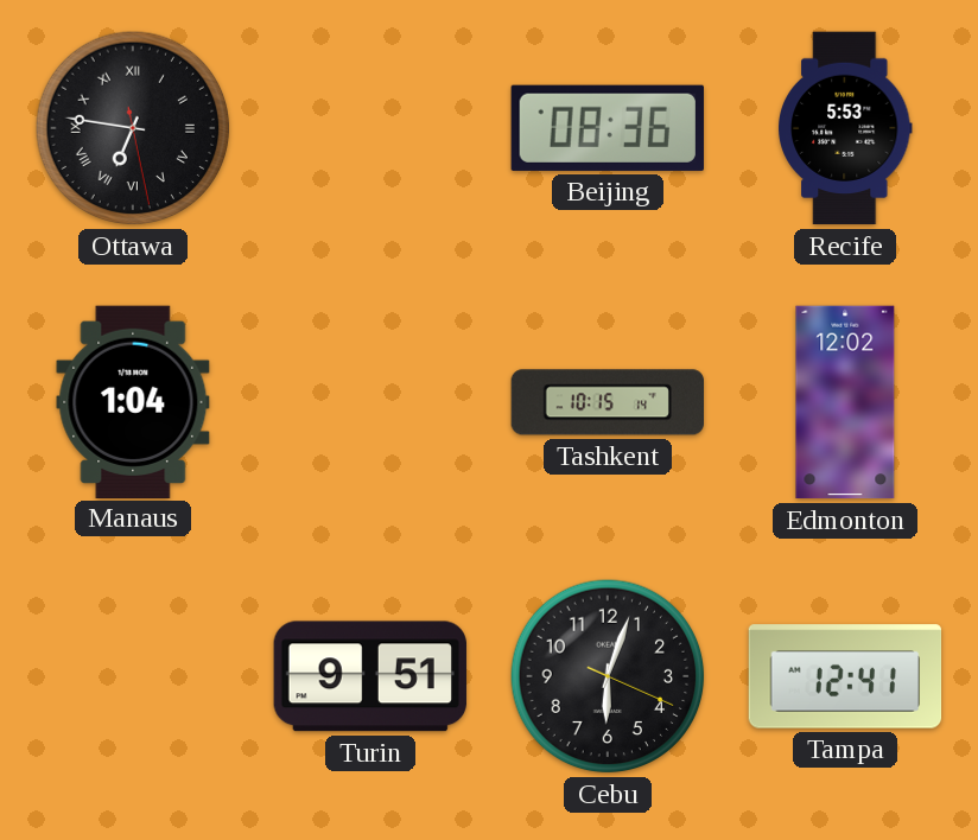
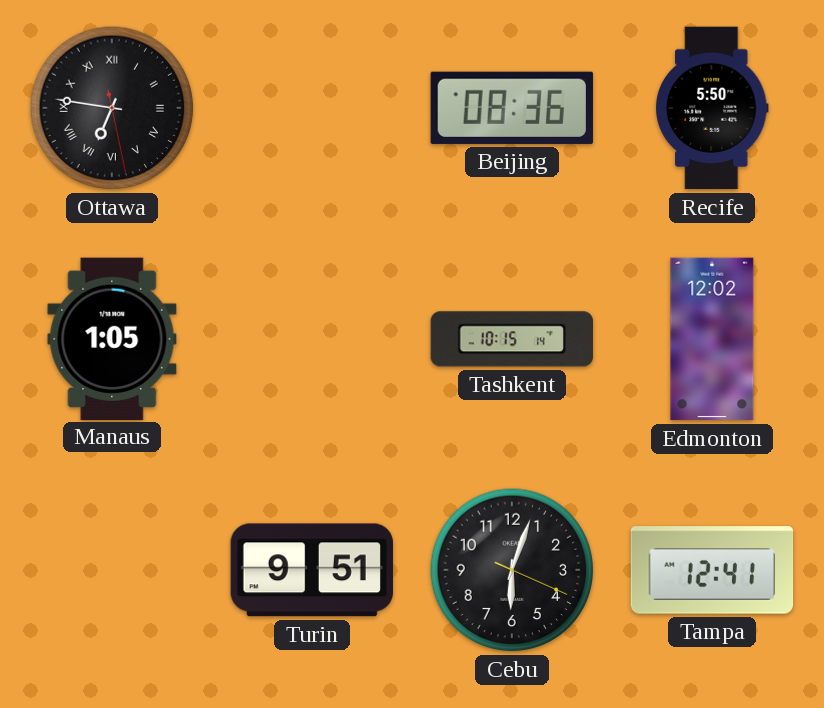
Recife: 5:53 -> 5:50 (712, 108)
Manaus: 1:04 -> 1:05 (112, 338)
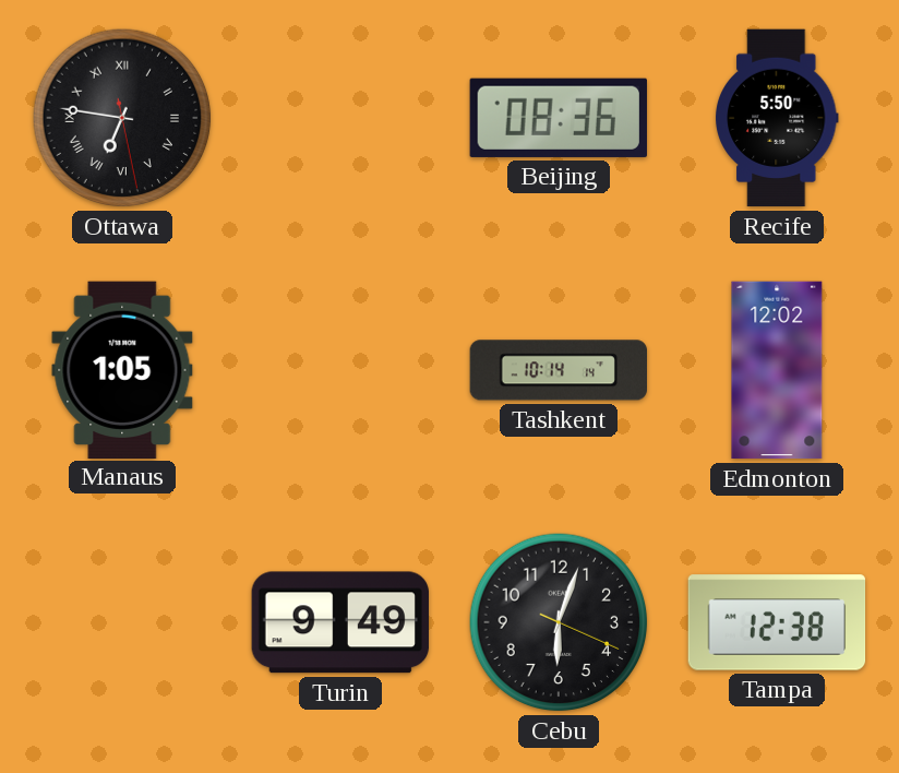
Tashkent: 10:15 -> 10:14 (558, 370)
Turin: 9:51 -> 9:49 (340, 622)
Tampa: 12:41 -> 12:38 (777, 622)
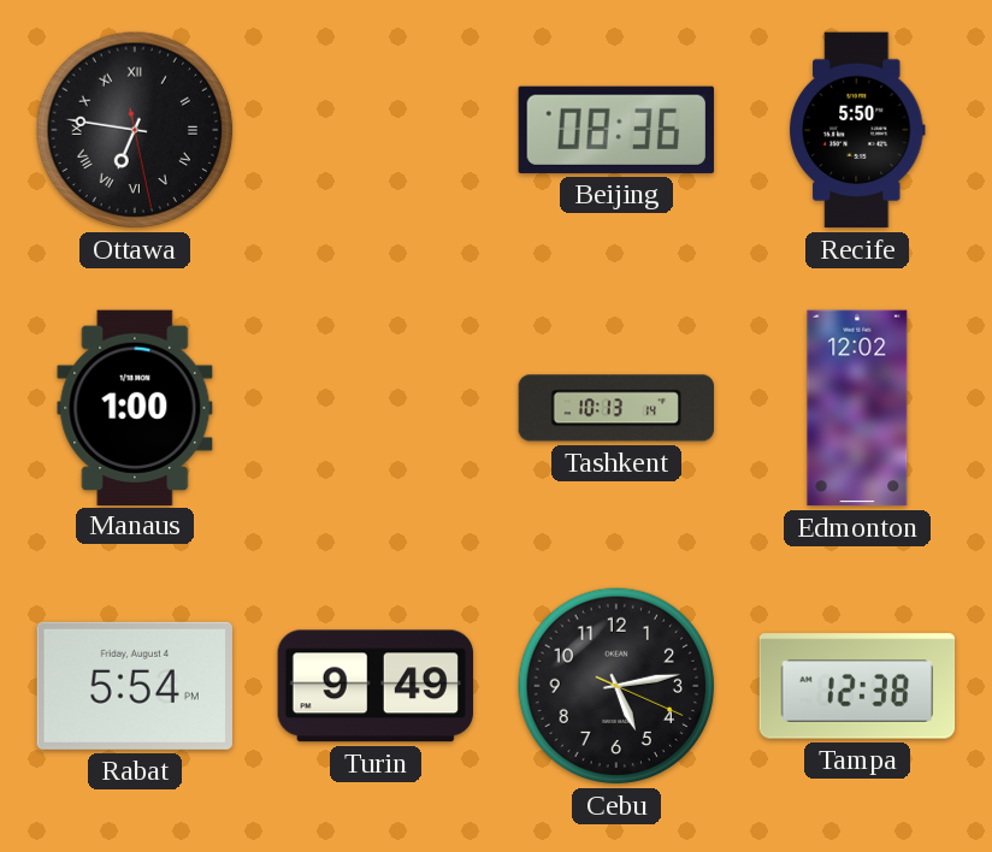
Manaus: 1:05 -> 1:00 (135, 407)
Tashkent: 10:14 -> 10:13 (615, 408)
Rabat: none -> 5:54 (135, 686)
Cebu: 6:03 -> 5:13 (616, 686)
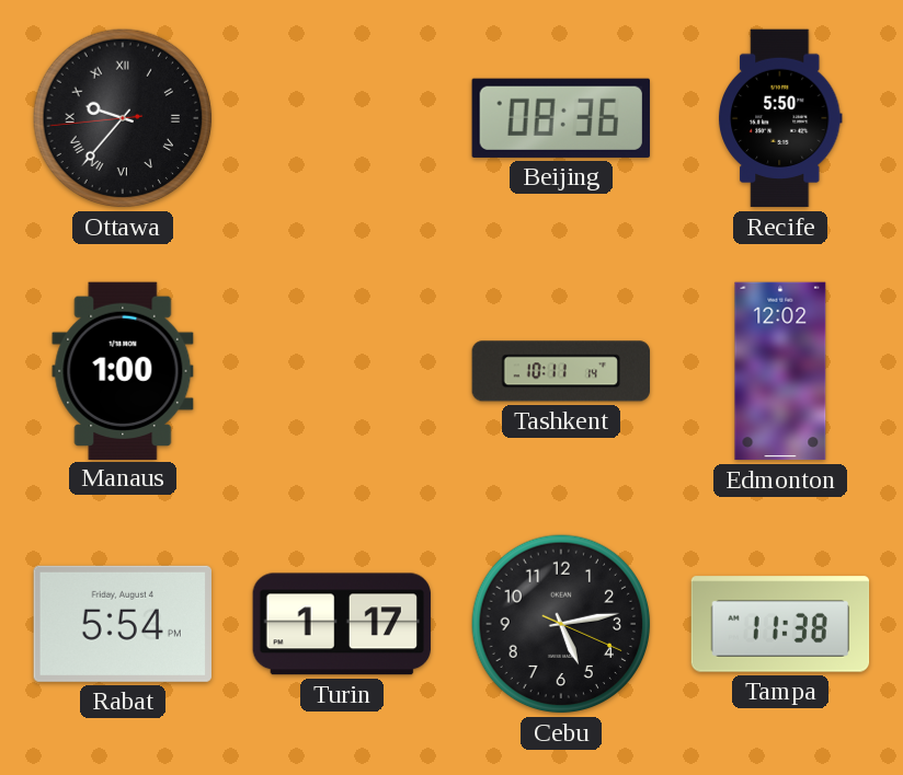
Ottawa: 6:46 -> 9:36 (123, 118)
Tashkent: 10:13 -> 10:11 (560, 371)
Turin: 9:49 -> 1:17 (342, 624)
Tampa: 12:38 -> 11:38 (780, 624)
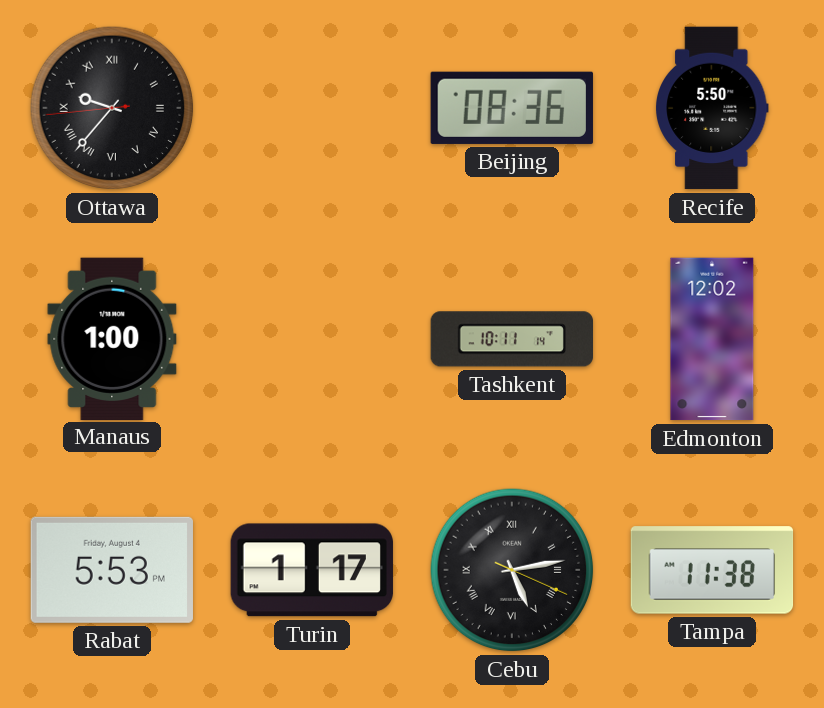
Rabat: 5:54 -> 5:53 (112, 570)
Cebu numerals: Arabic -> Roman (512, 570)
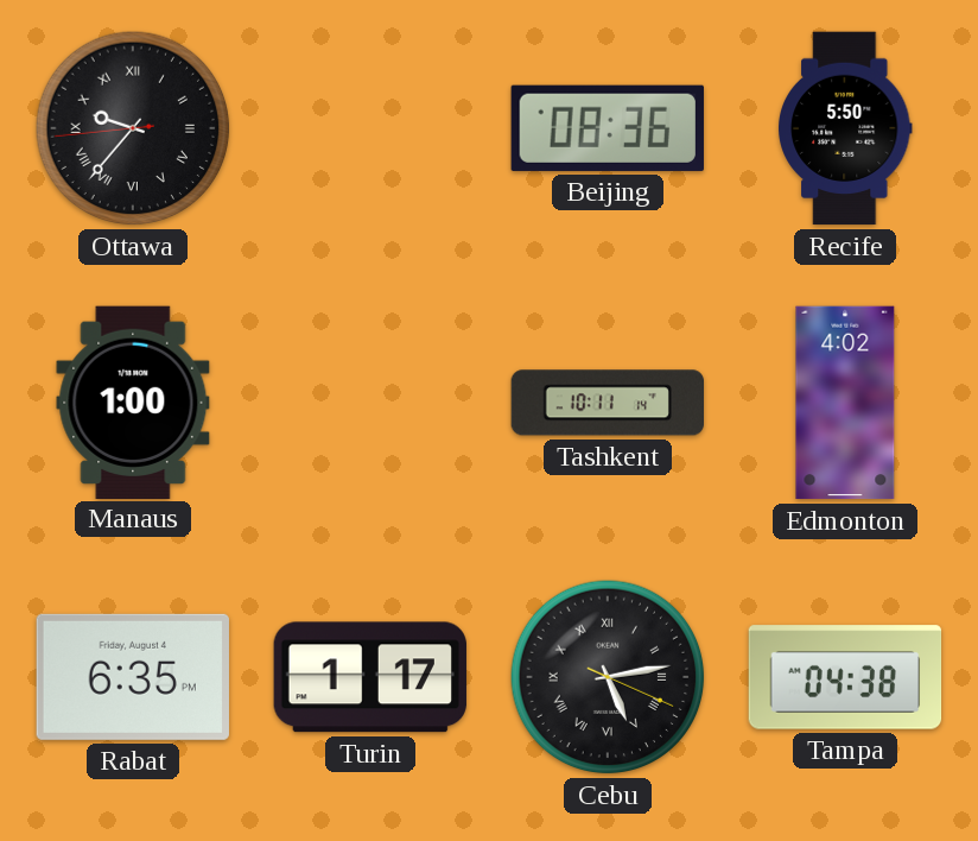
Edmonton: 12:02 -> 4:02 (845, 403)
Rabat: 5:53 -> 6:35 (133, 677)
Tampa: 11:38 -> 04:38 (845, 677)
